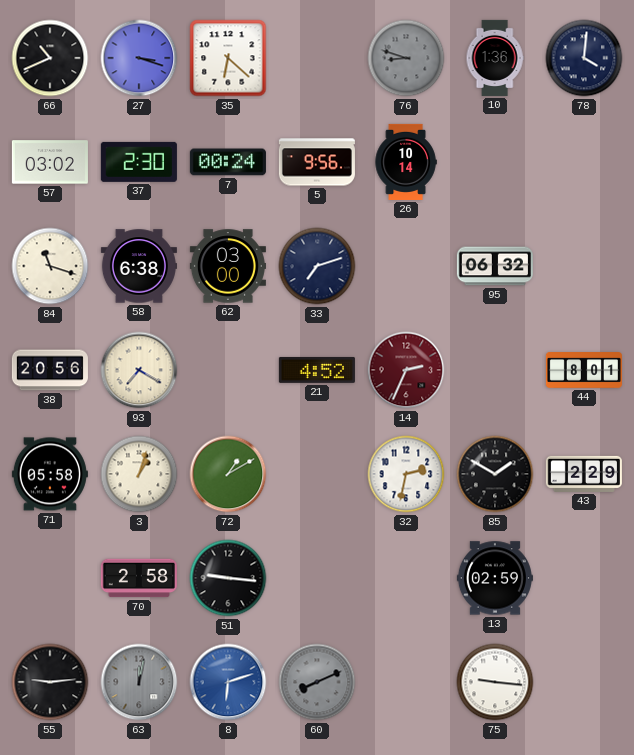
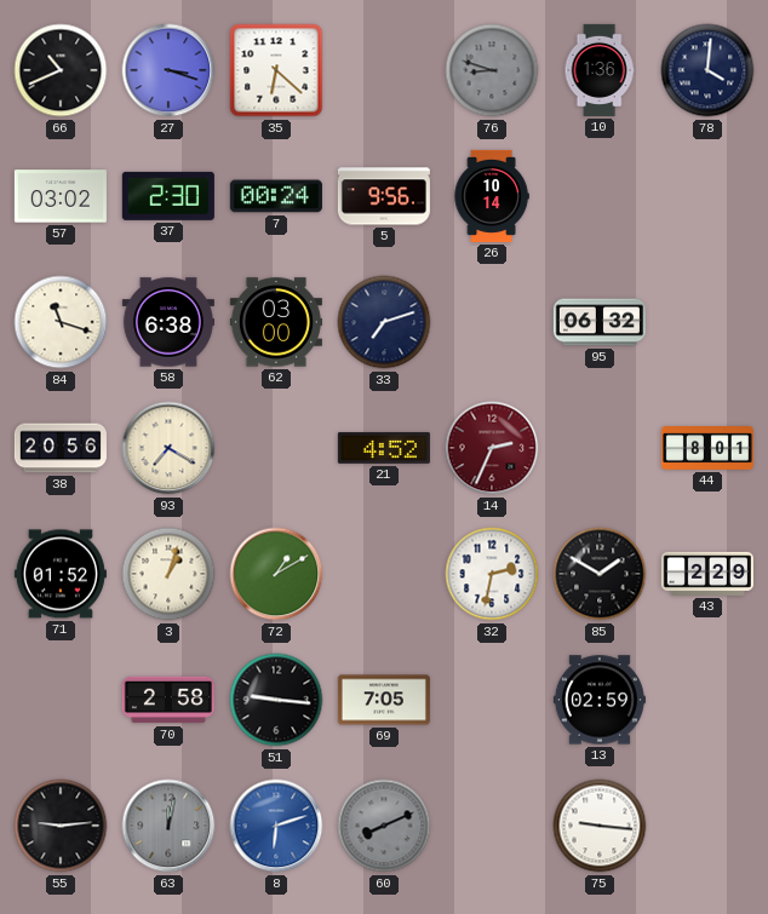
71: 05:58 -> 01:52 (61, 574)
69: none -> 7:05 (384, 700)
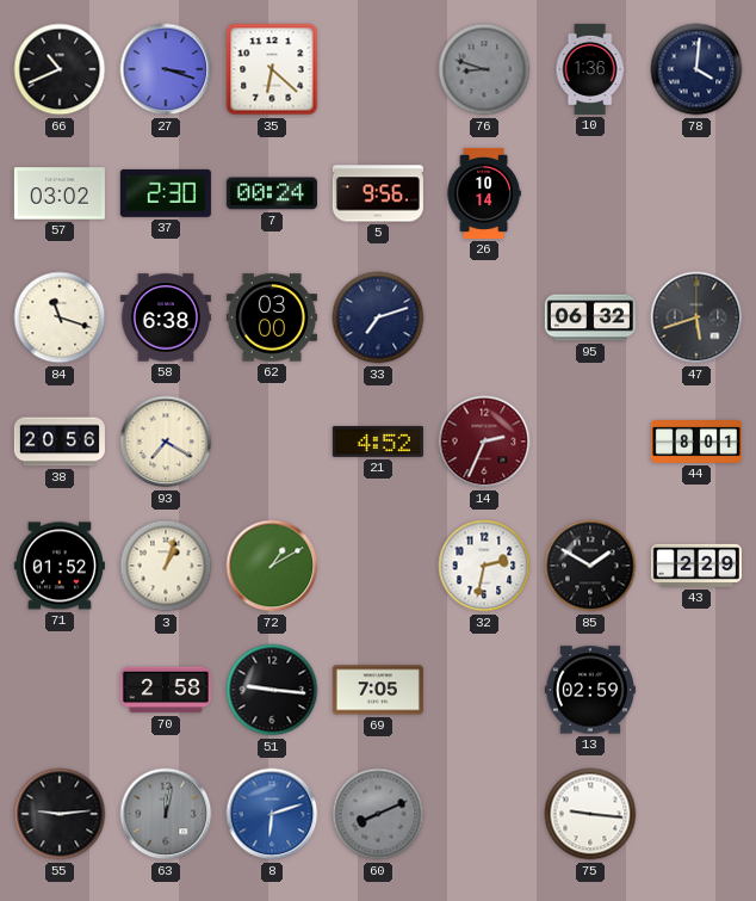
47: none -> 5:42 (696, 317)
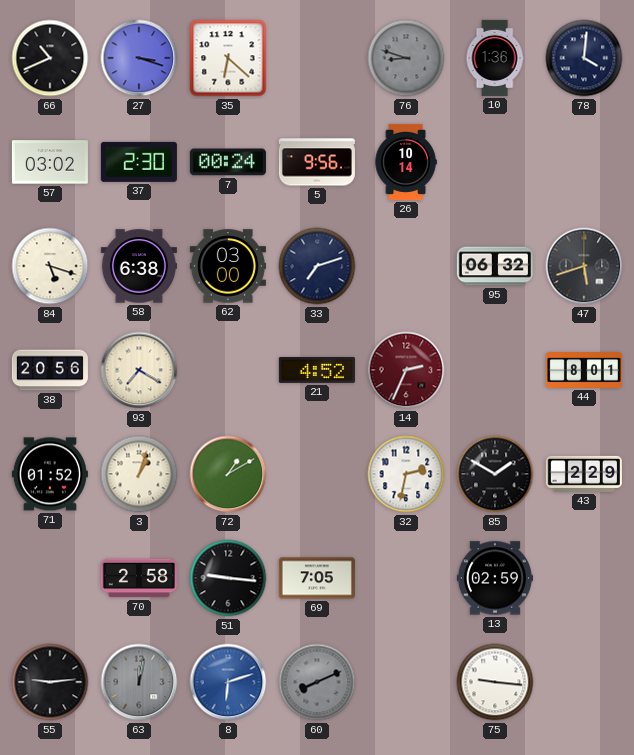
84: 11:18 -> 5:18 (50, 266)
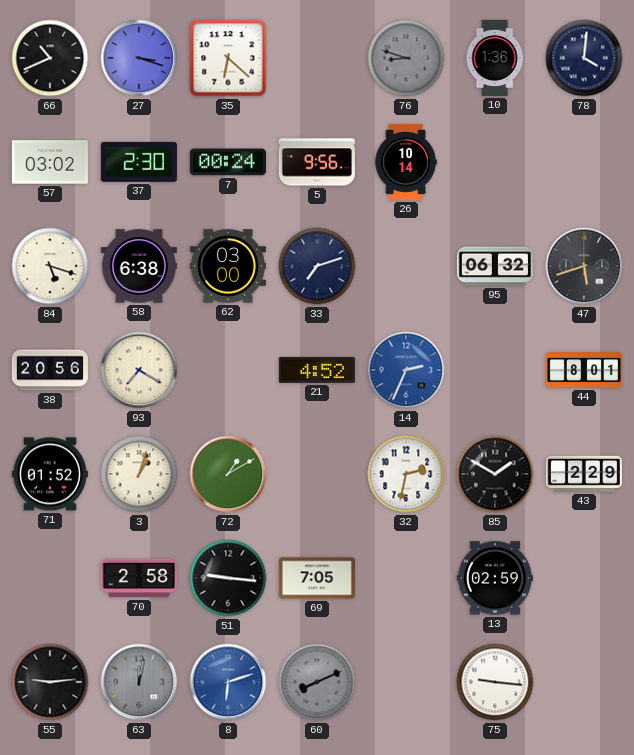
14 dial: burgundy -> blue (406, 370)
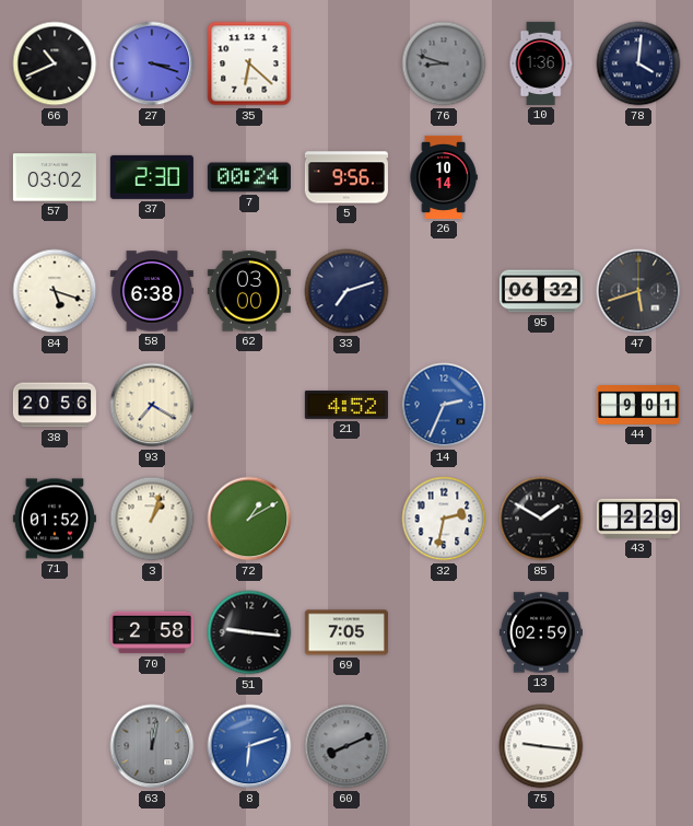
44: 8:01 -> 9:01 (638, 406)
55: 9:14 -> none (50, 682)
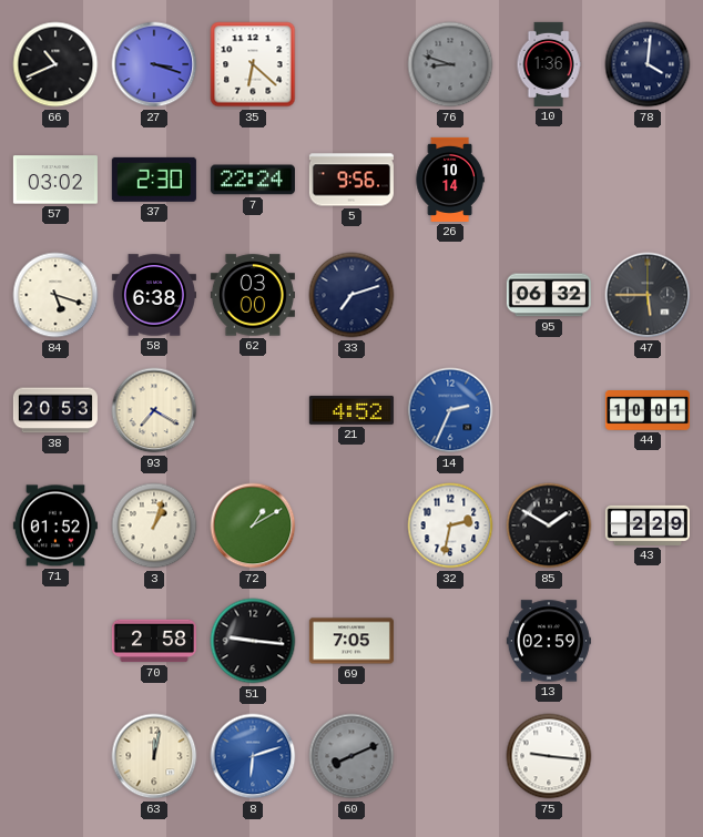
7: 00:24 -> 22:24 (253, 180)
47: 5:42 -> 5:45 (648, 295)
38: 20:56 -> 20:53 (55, 410)
44: 9:01 -> 10:01 (648, 411)
63 dial: grey -> cream (154, 756)
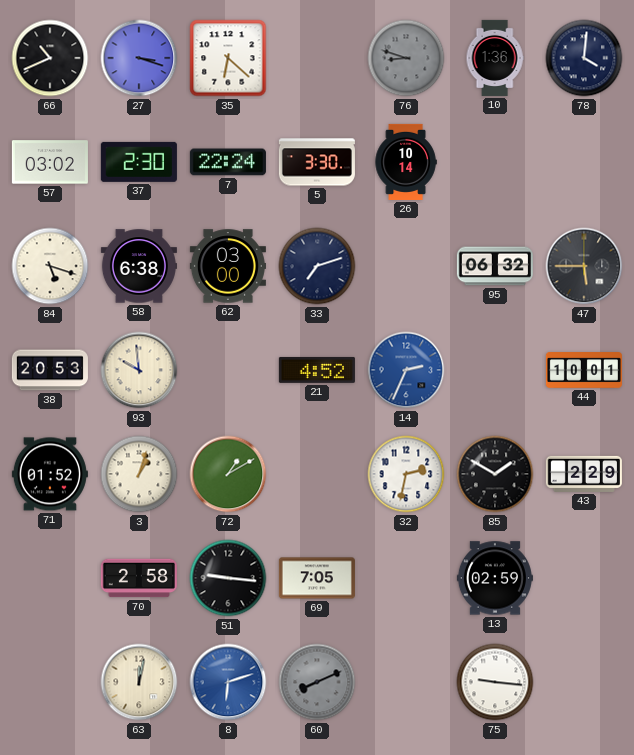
5: 9:56 -> 3:30 (317, 162)
93: 7:20 -> 9:59 (139, 370)
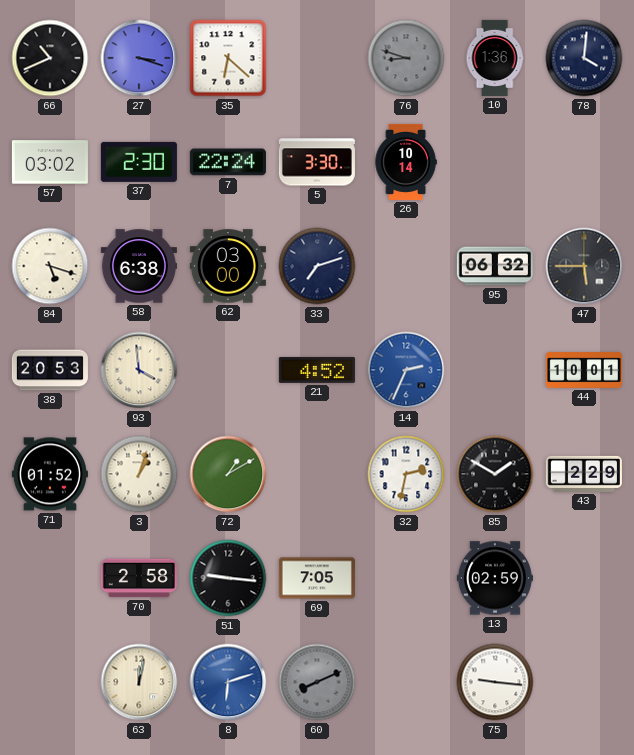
93: 9:59 -> 3:59 (139, 370)
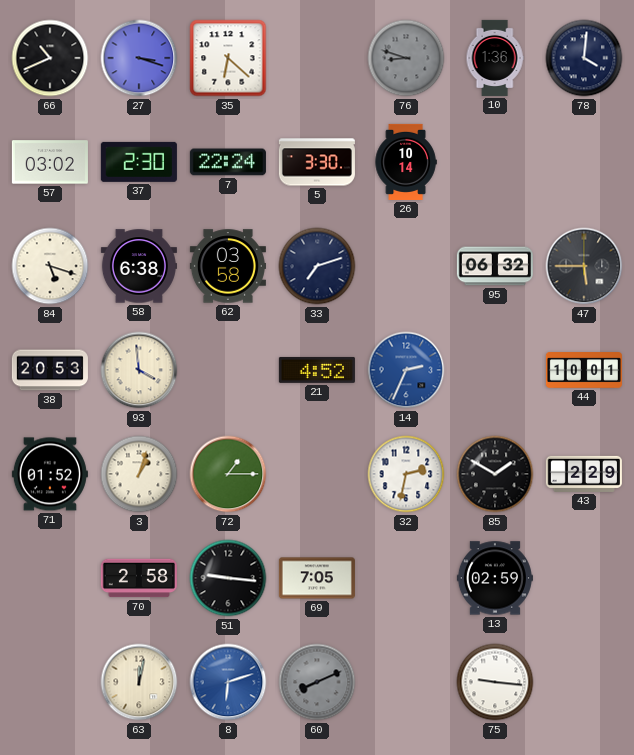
62: 03:00 -> 03:58 (228, 266)
72: 1:10 -> 1:15 (228, 474)
